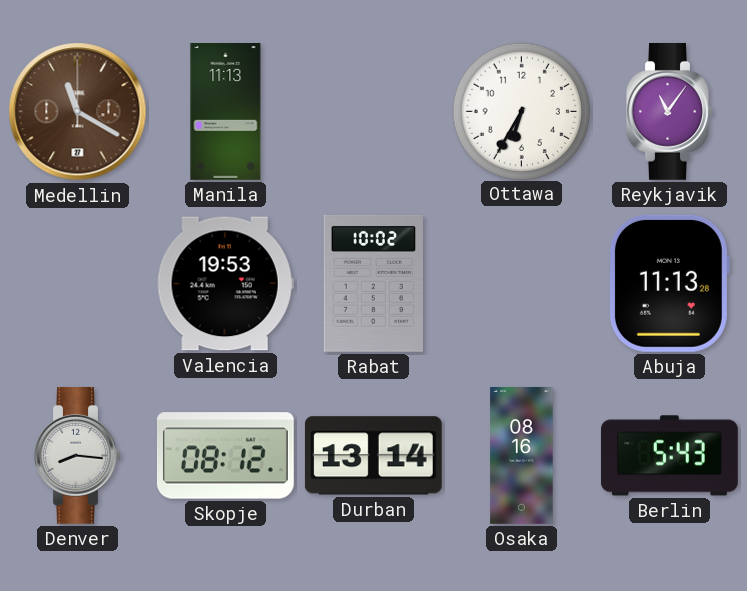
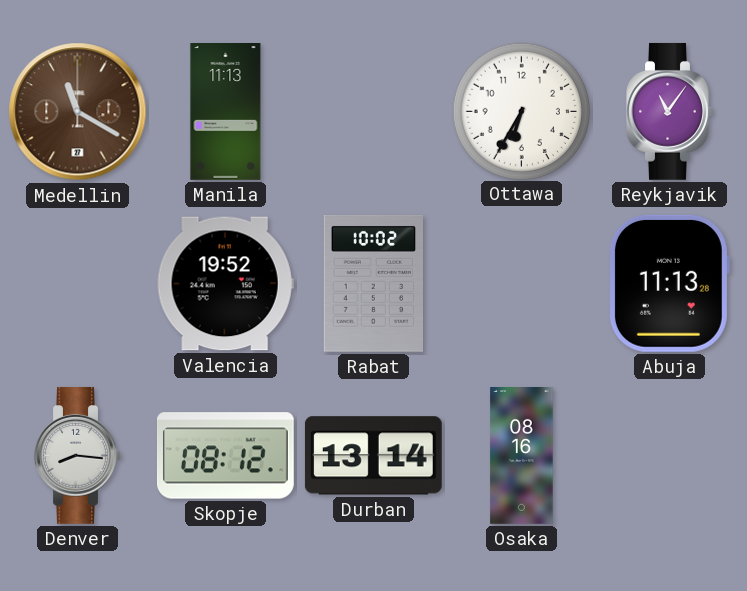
Valencia: 19:53 -> 19:52 (225, 284)
Berlin: 5:43 -> none (669, 456)
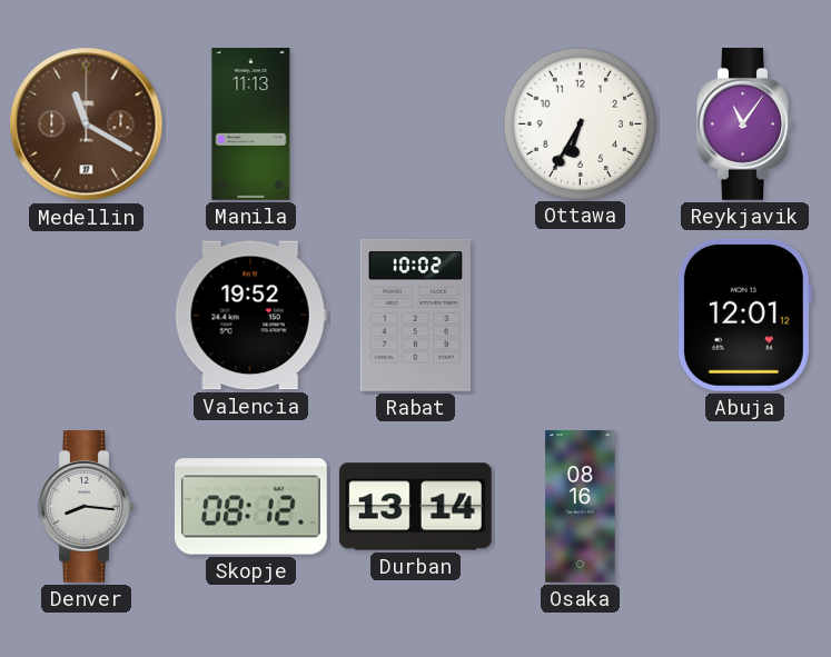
Abuja: 11:13 -> 12:01 (744, 315)
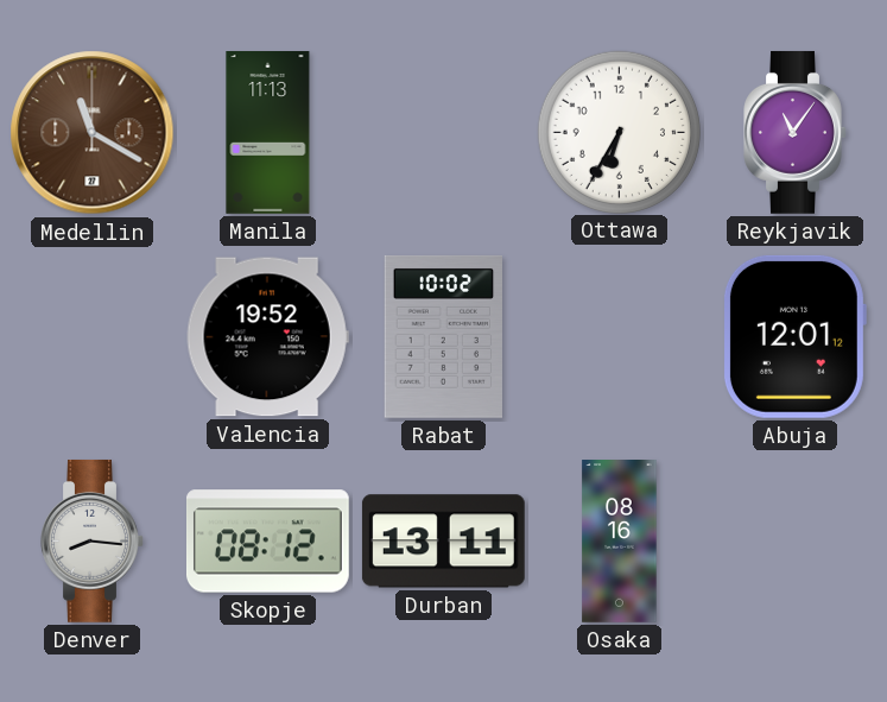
Durban: 13:14 -> 13:11 (443, 542)
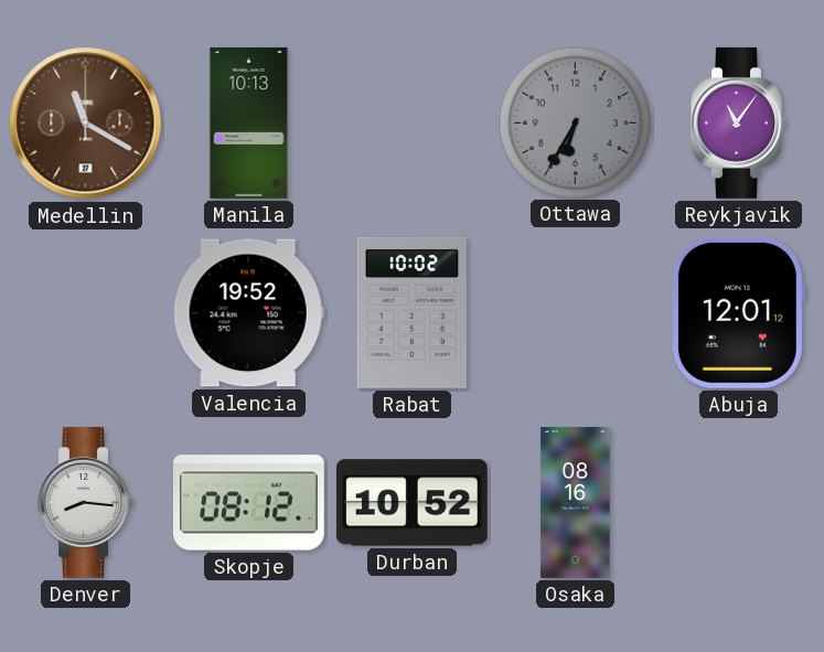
Manila: 11:13 -> 10:13 (249, 124)
Ottawa dial: white -> grey (575, 122)
Durban: 13:11 -> 10:52 (411, 503)
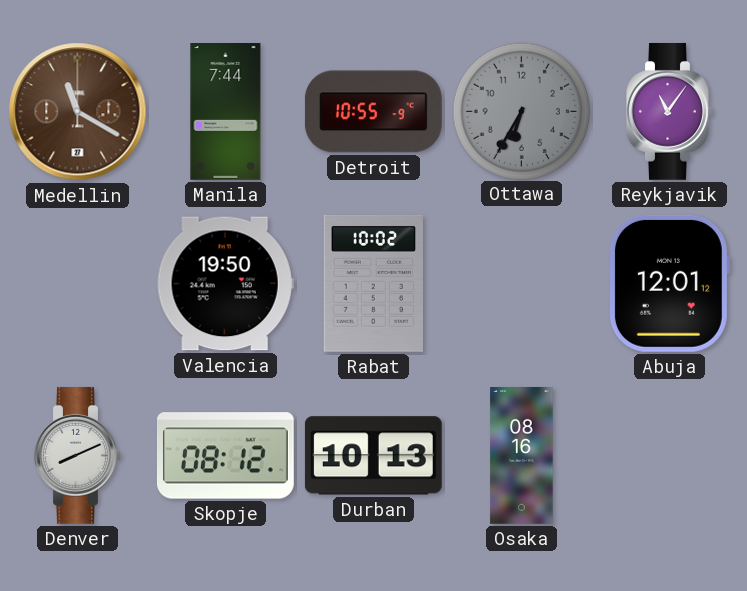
Manila: 10:13 -> 7:44 (226, 112)
Detroit: none -> 10:55 (373, 112)
Valencia: 19:52 -> 19:50 (225, 284)
Denver: 8:16 -> 8:11 (78, 455)
Durban: 10:52 -> 10:13 (373, 456)
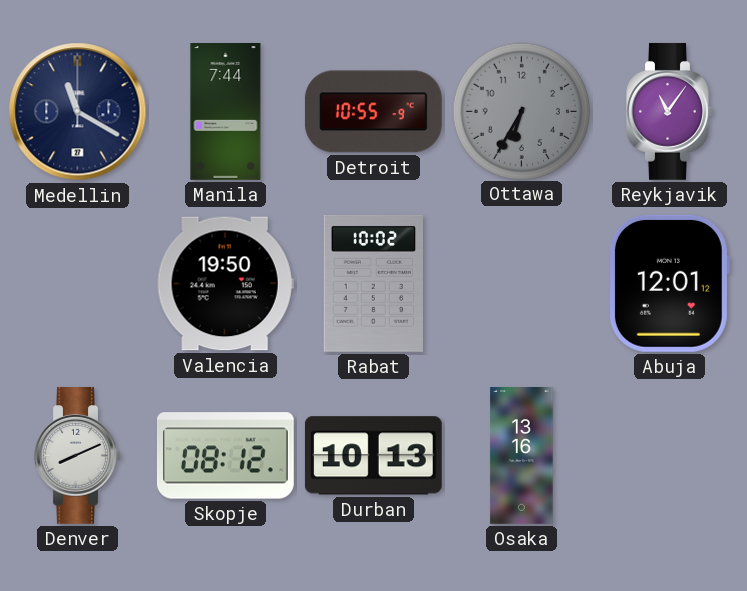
Medellin dial: brown -> navy (78, 112)
Osaka: 08:16 -> 13:16 (522, 456)
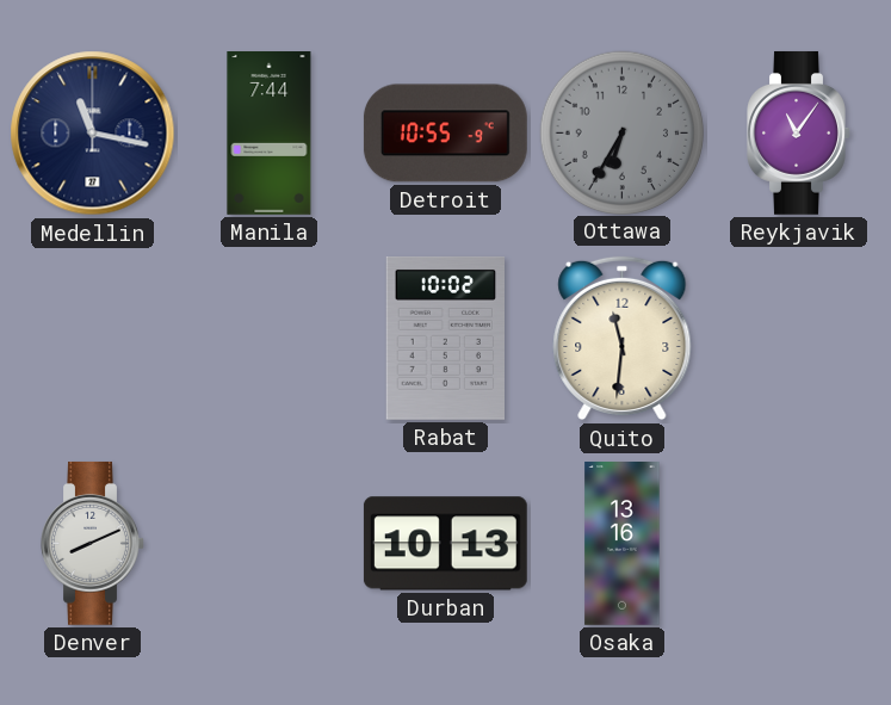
Medellin: 11:20 -> 11:17 (93, 134)
Valencia: 19:50 -> none (225, 284)
Quito: none -> 11:31 (623, 339)
Abuja: 12:01 -> none (669, 283)
Skopje: 08:12 -> none (225, 456)
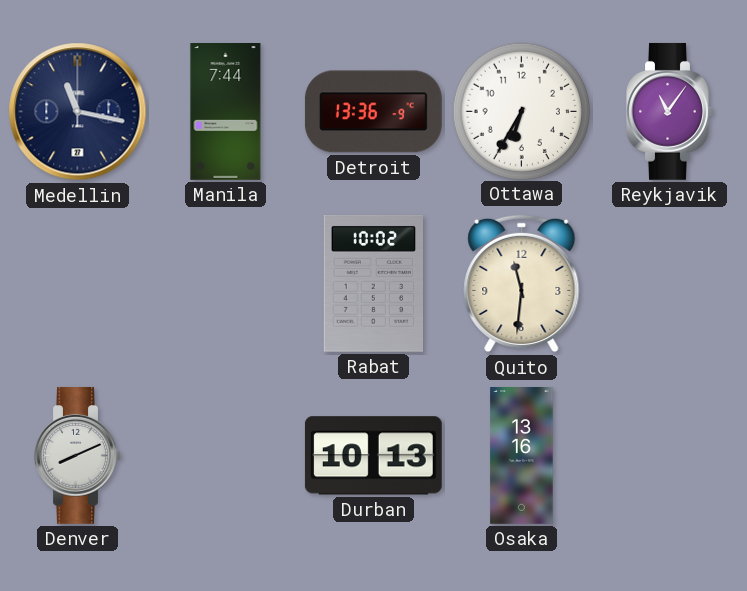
Detroit: 10:55 -> 13:36 (373, 112)
Ottawa dial: grey -> white (521, 111)
